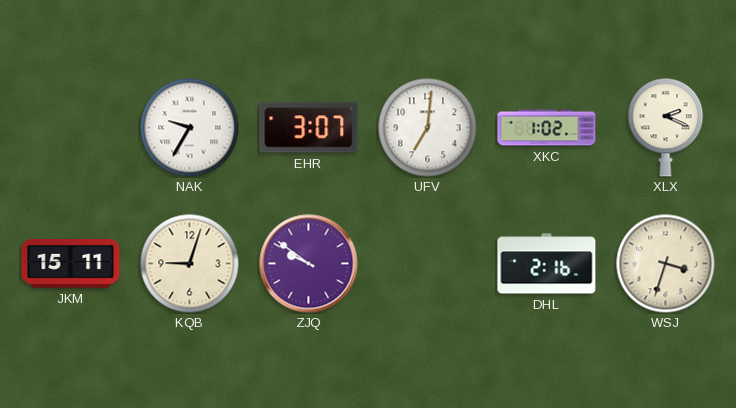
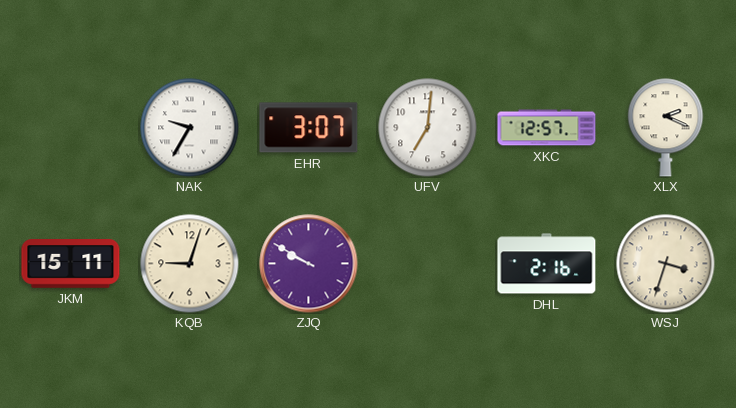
XKC: 1:02 -> 12:57 (547, 128)
ZJQ: 9:51 -> 9:50 (309, 264)
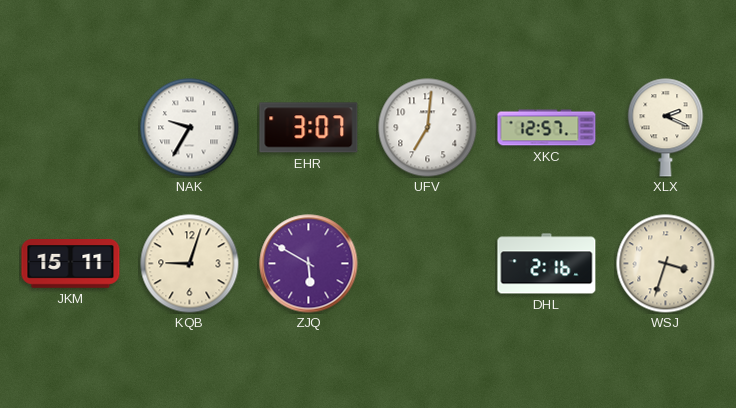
ZJQ: 9:50 -> 5:50 (309, 264)
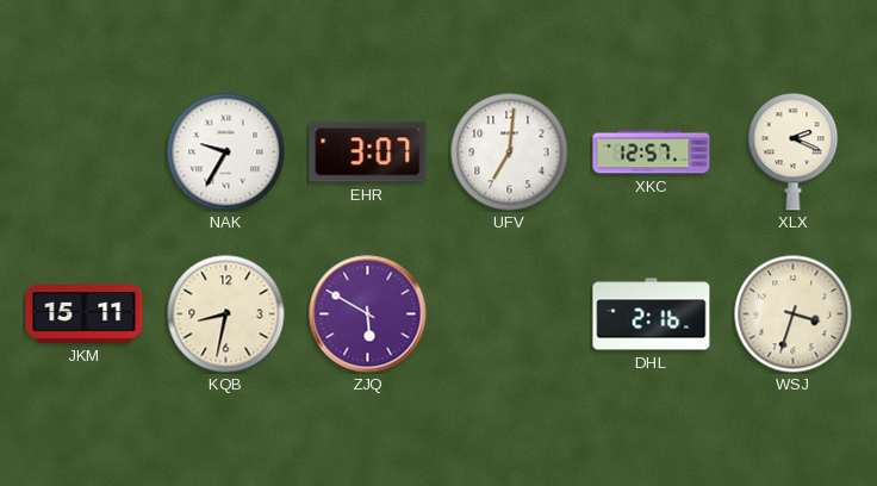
KQB: 9:03 -> 8:32 (226, 314)
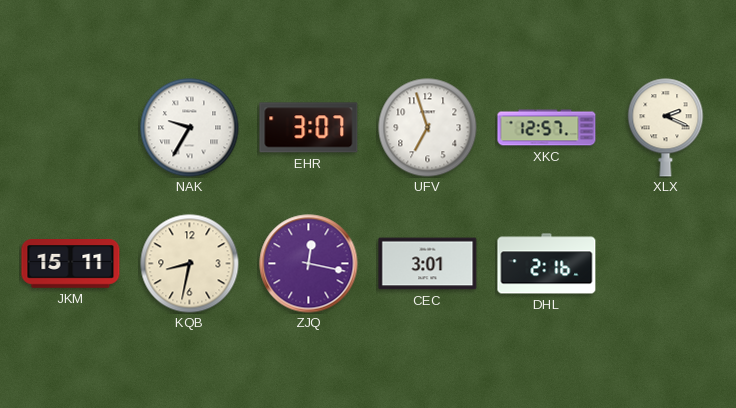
UFV: 7:01 -> 6:57 (428, 128)
ZJQ: 5:50 -> 12:17 (309, 264)
CEC: none -> 3:01 (428, 264)
WSJ: 3:33 -> none (794, 314)
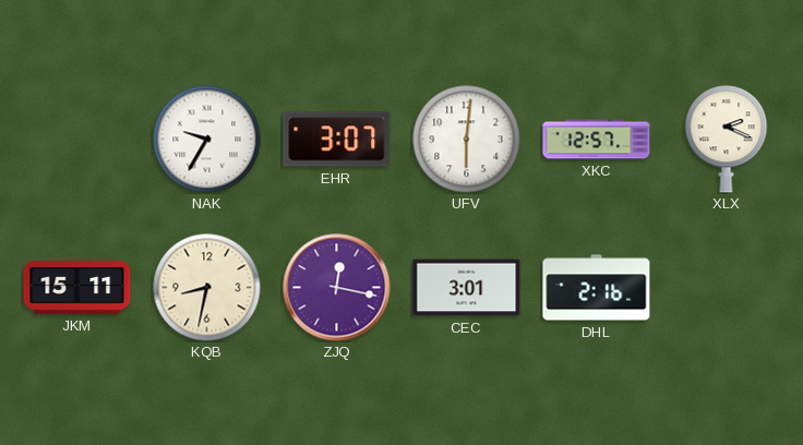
UFV: 6:57 -> 6:01 (467, 140)
